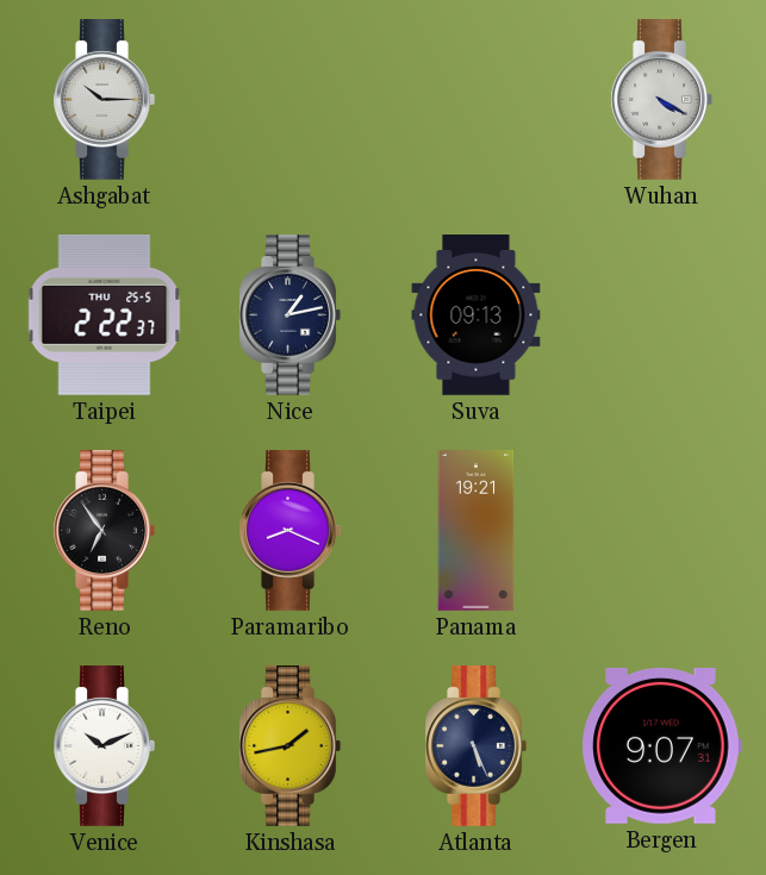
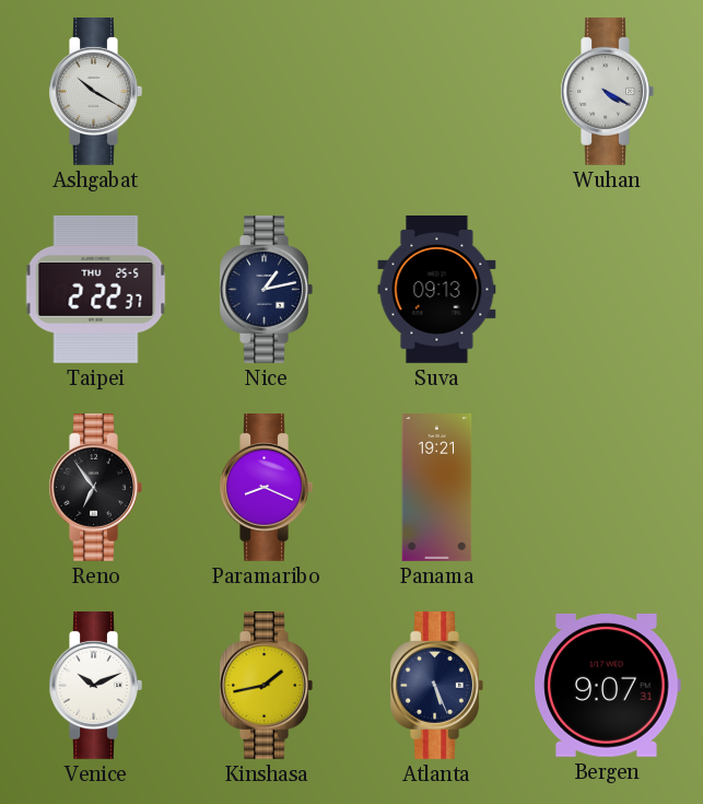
Ashgabat: 10:15 -> 10:20 (95, 92)
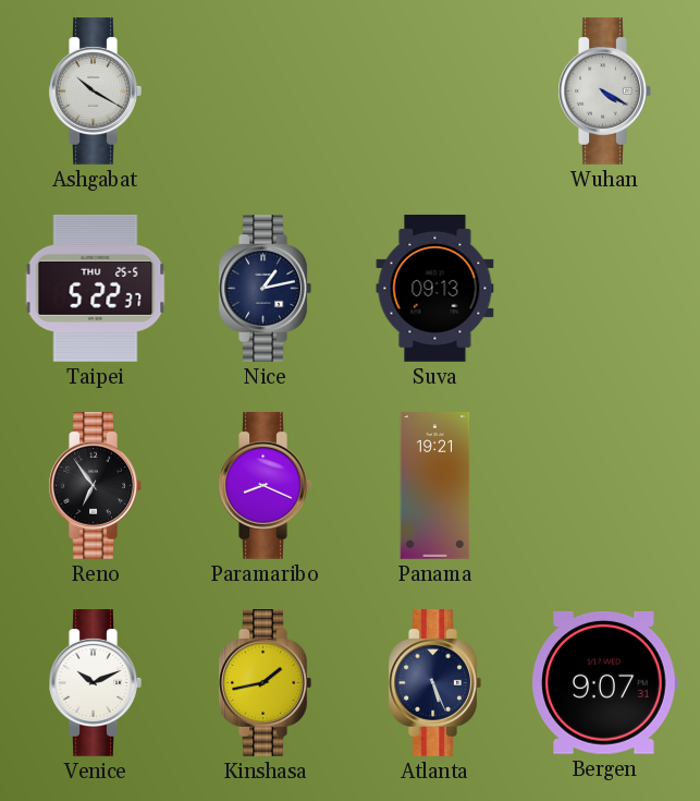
Taipei: 2:22 -> 5:22 (96, 288)
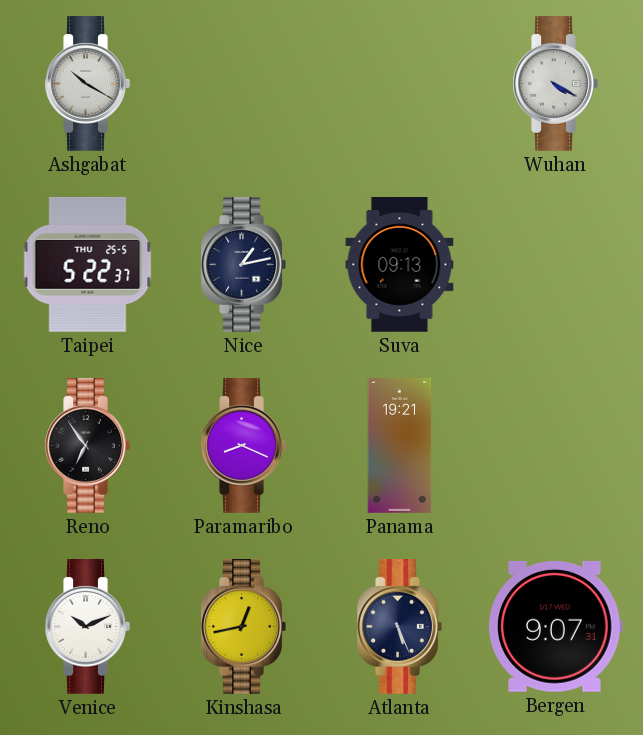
Kinshasa: 1:43 -> 12:43 (243, 627)
